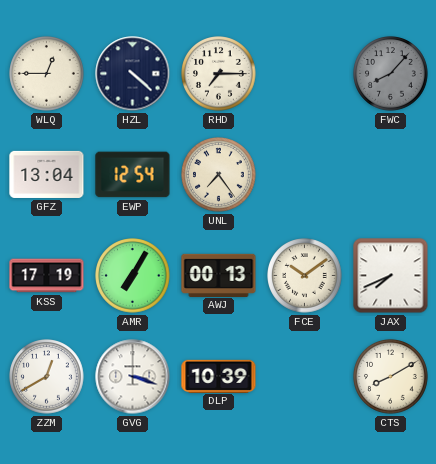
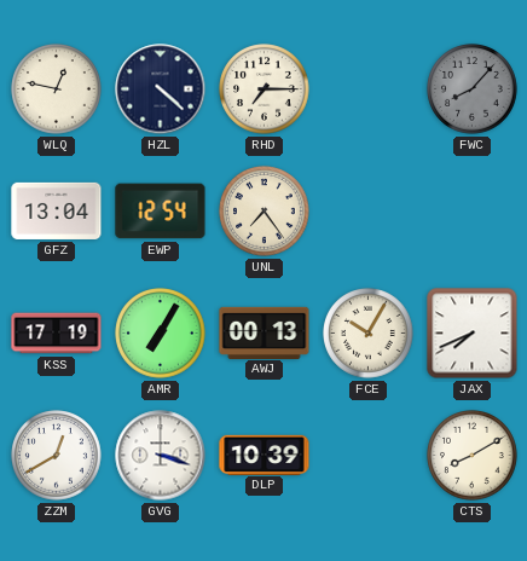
WLQ: 12:45 -> 12:47 (57, 89)
FCE: 10:09 -> 10:05 (369, 334)
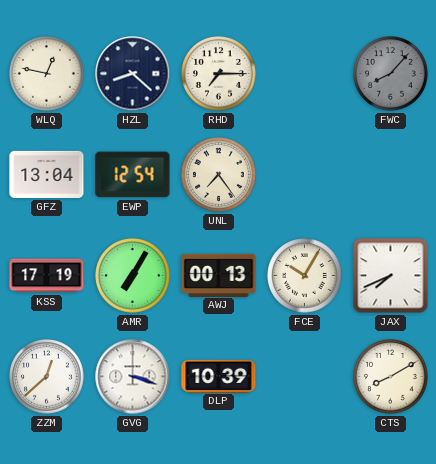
HZL: 4:22 -> 8:22 (133, 74)
ZZM: 12:40 -> 12:38 (47, 377)
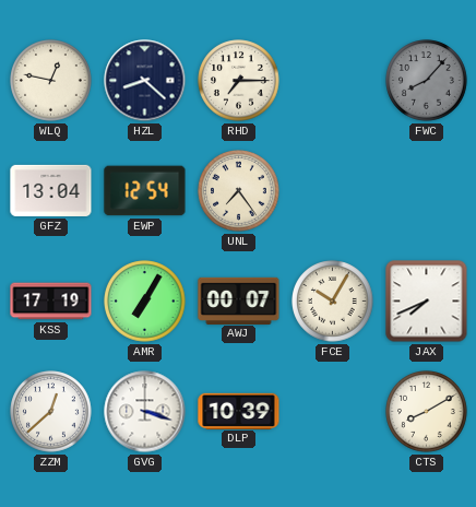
AWJ: 00:13 -> 00:07 (239, 300)
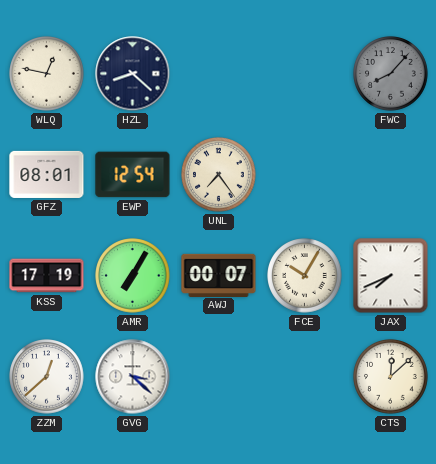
RHD: 7:15 -> none (239, 81)
GFZ: 13:04 -> 08:01 (47, 174)
GVG: 3:18 -> 3:22 (133, 377)
DLP: 10:39 -> none (239, 411)
CTS: 8:10 -> 12:08 (391, 377)
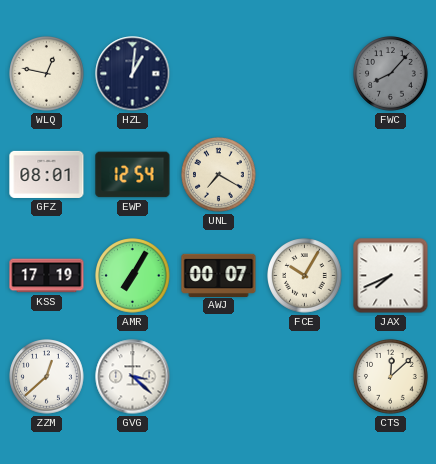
HZL: 8:22 -> 1:01 (133, 74)
UNL: 7:24 -> 7:20 (219, 175)
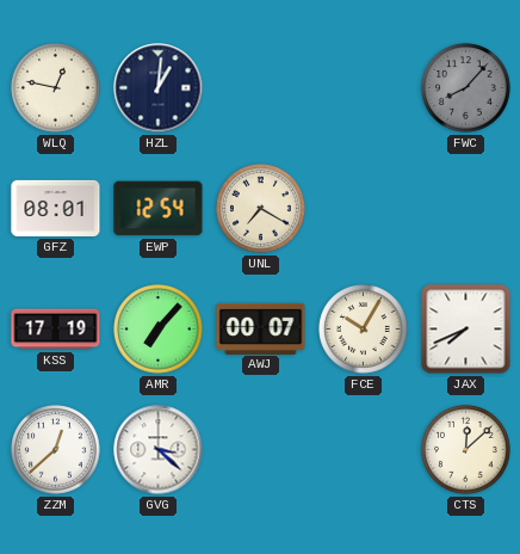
AMR: 7:05 -> 7:07 (159, 330)
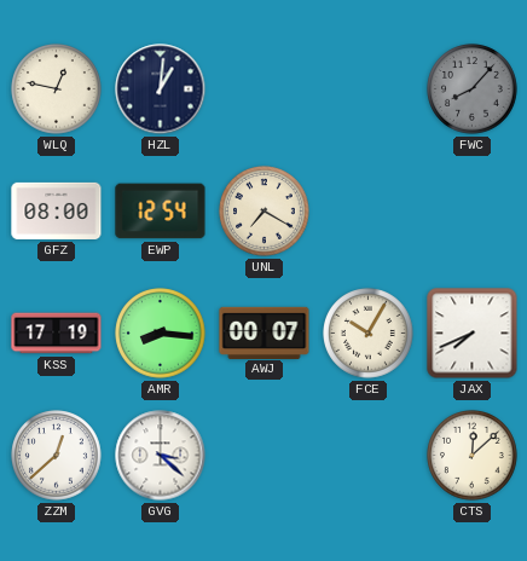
GFZ: 08:01 -> 08:00 (57, 210)
AMR: 7:07 -> 8:16 (161, 334)
